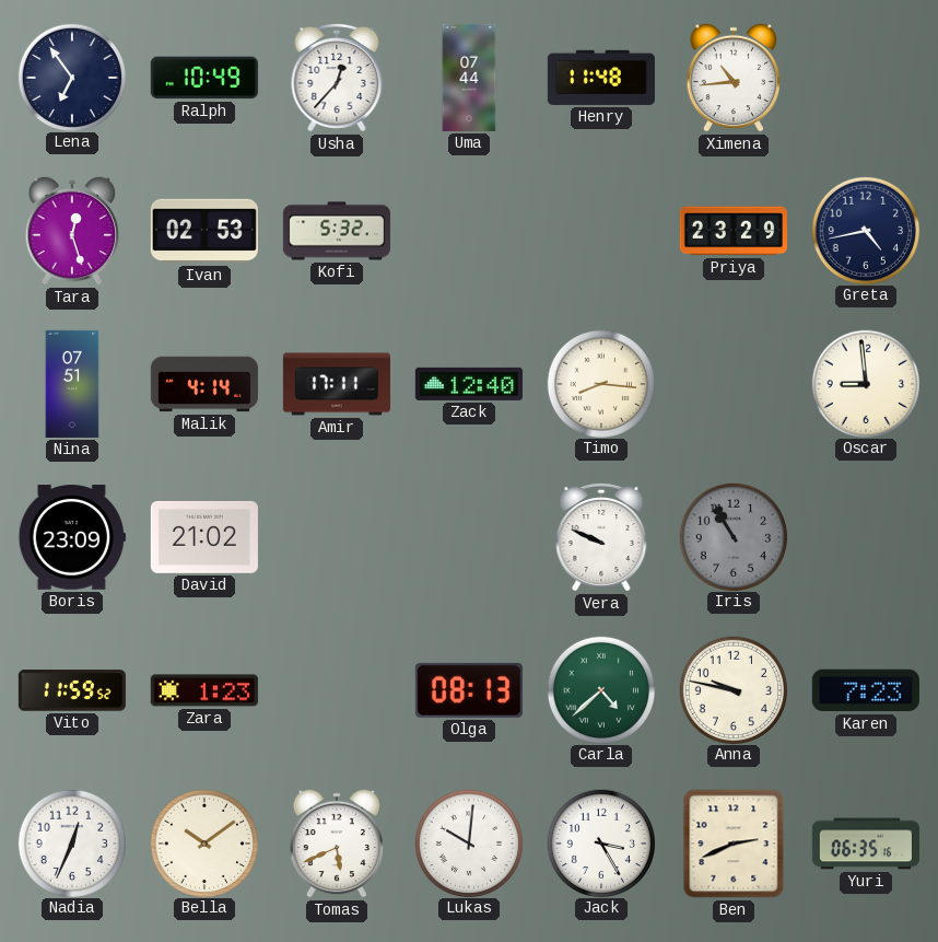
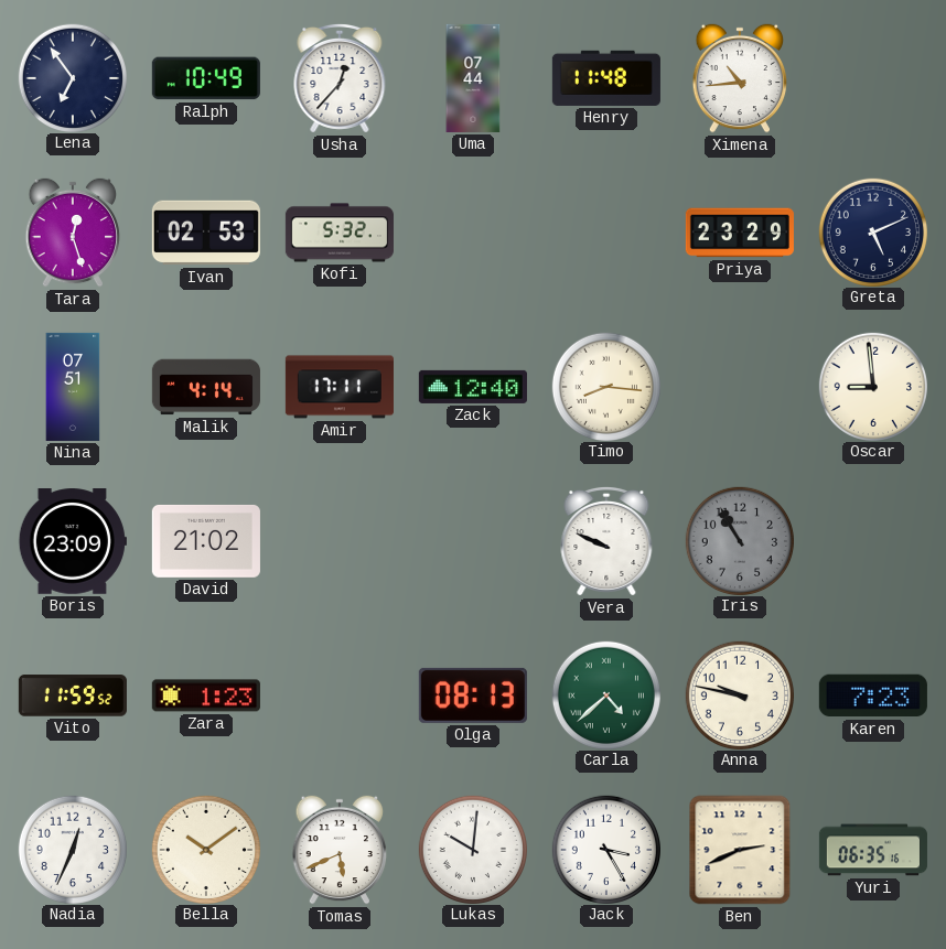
Greta: 4:43 -> 5:11 (872, 231)
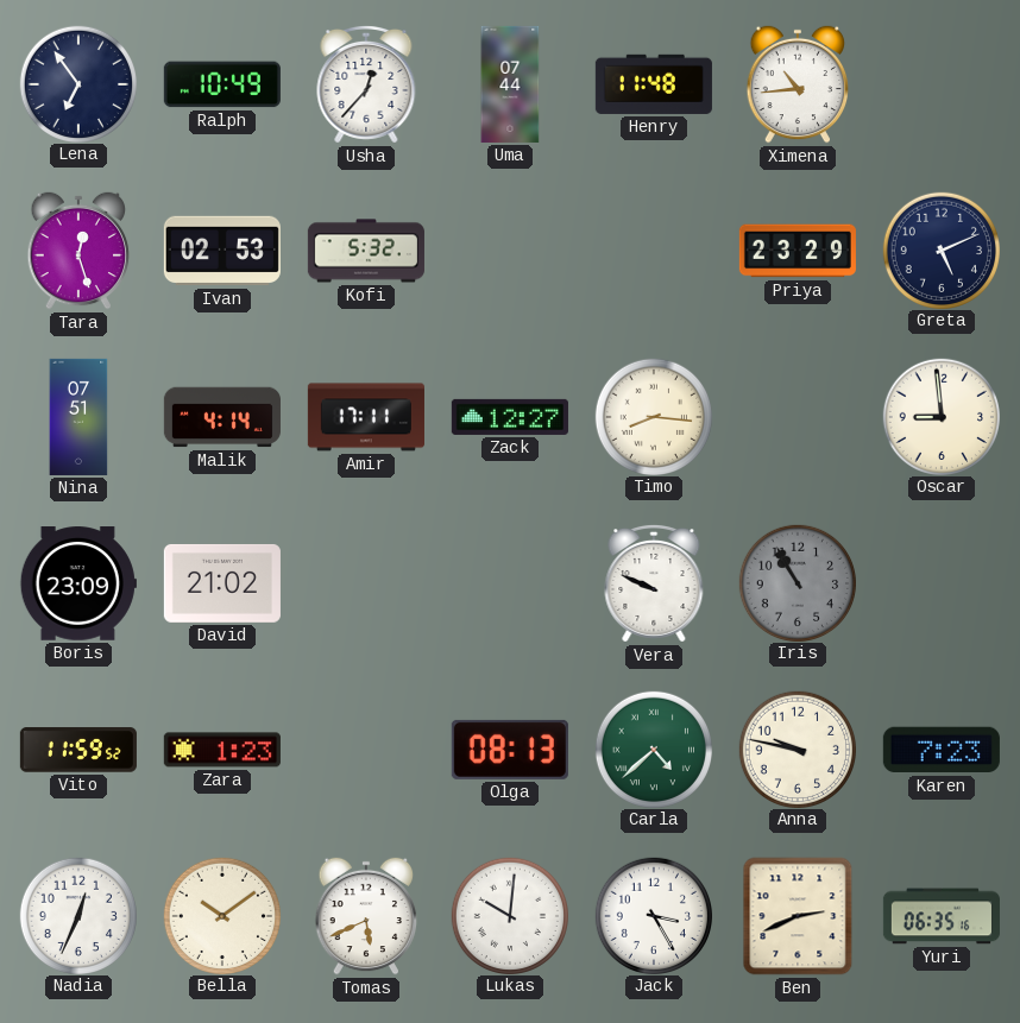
Zack: 12:40 -> 12:27 (510, 417)
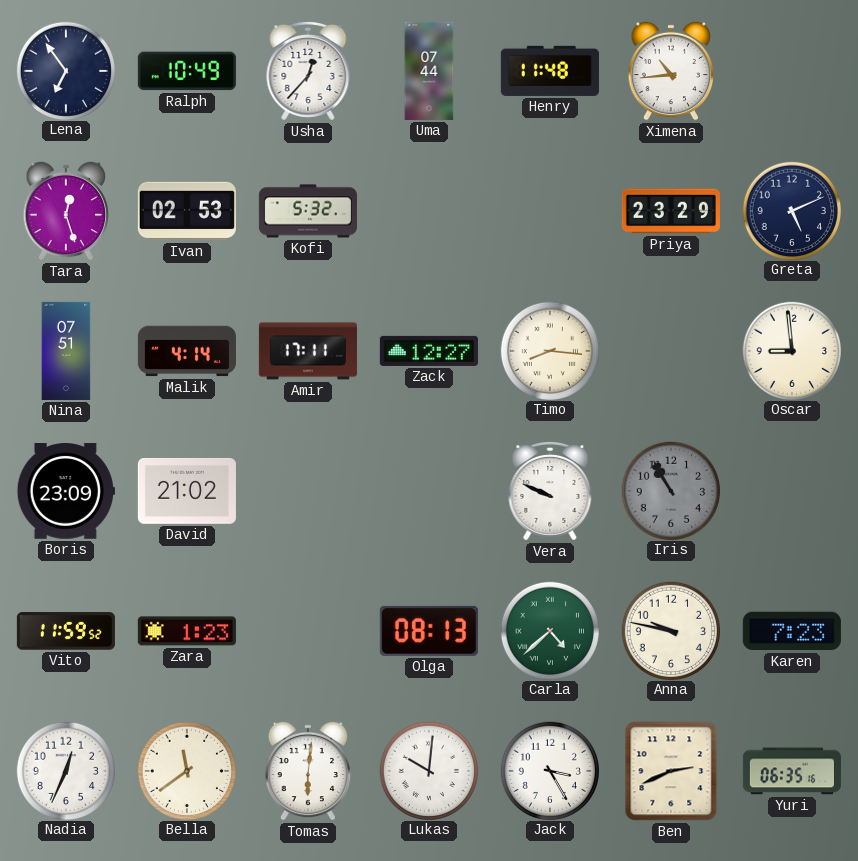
Bella: 10:09 -> 11:39 (186, 770)
Tomas: 5:41 -> 6:01 (308, 771)
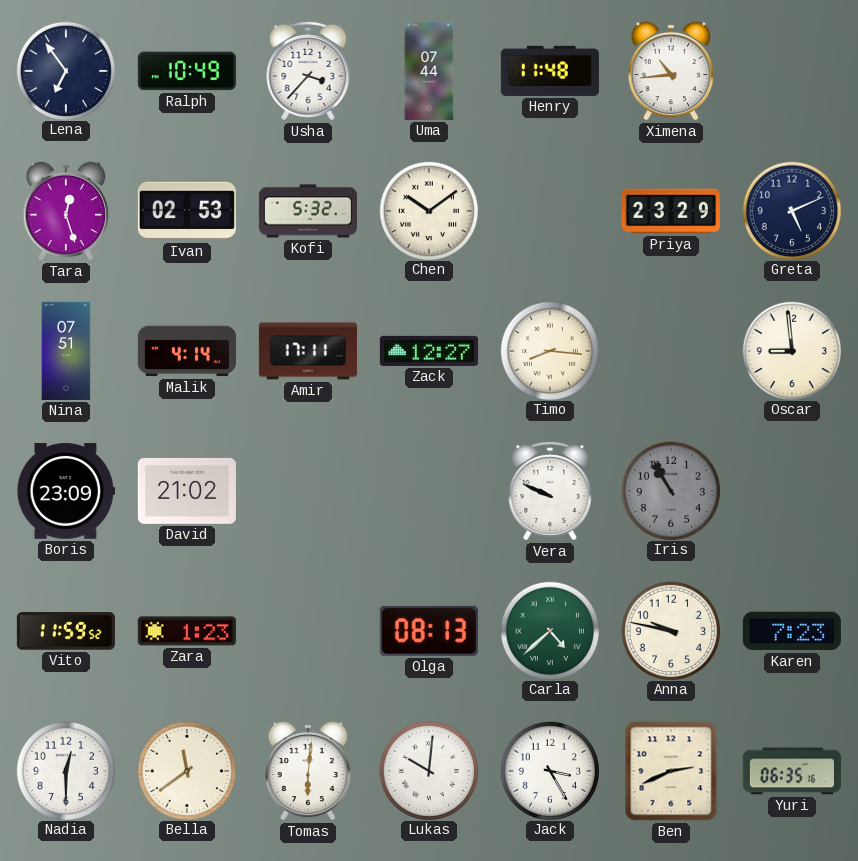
Usha: 12:37 -> 3:37 (308, 71)
Chen: none -> 10:09 (428, 210)
Nadia: 12:34 -> 12:30 (65, 770)
